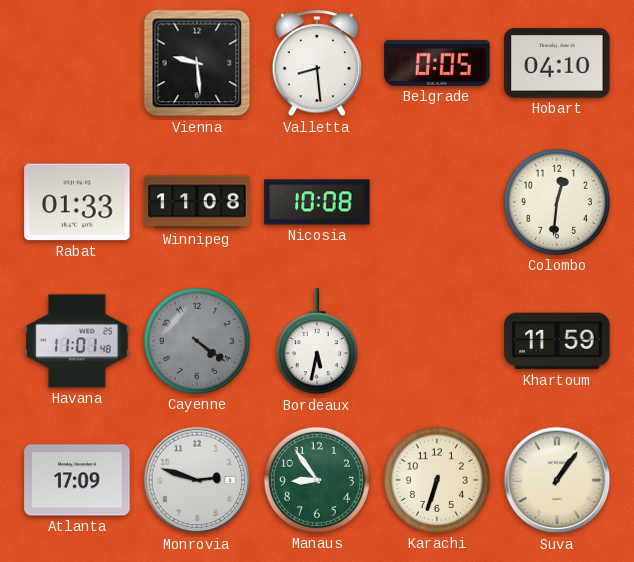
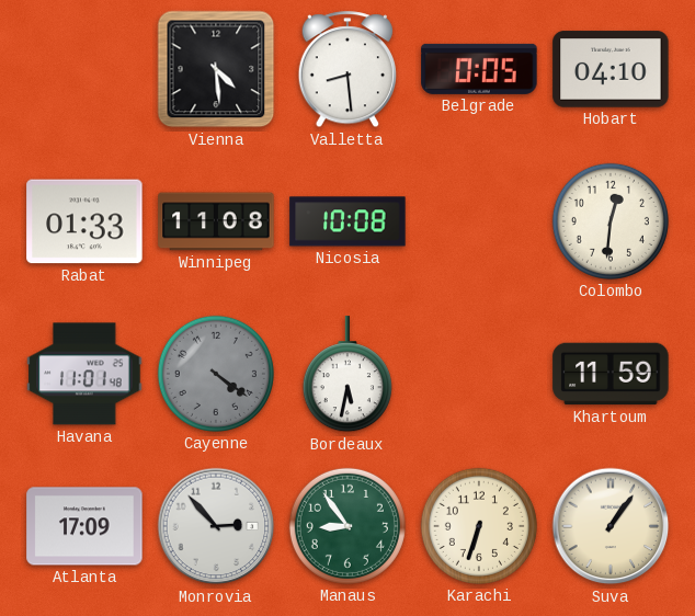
Vienna: 9:29 -> 4:29 (216, 69)
Monrovia: 2:48 -> 2:53 (216, 526)
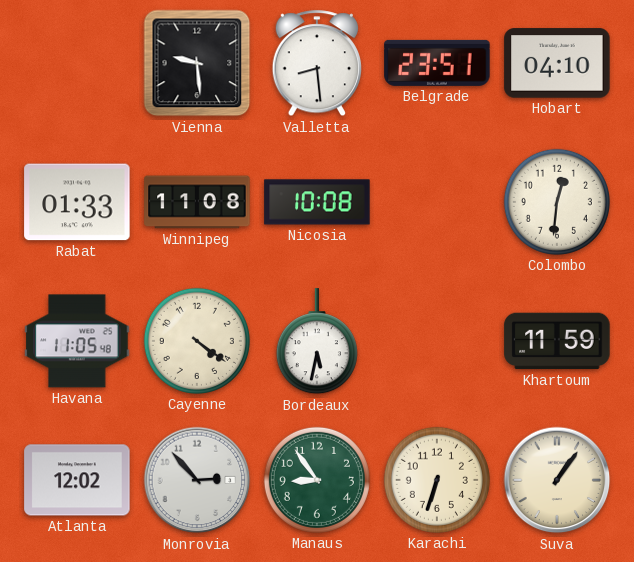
Vienna: 4:29 -> 9:29 (197, 63)
Belgrade: 0:05 -> 23:51 (437, 63)
Havana: 11:01 -> 11:05 (77, 341)
Cayenne dial: grey -> cream (197, 341)
Atlanta: 17:09 -> 12:02 (77, 480)
